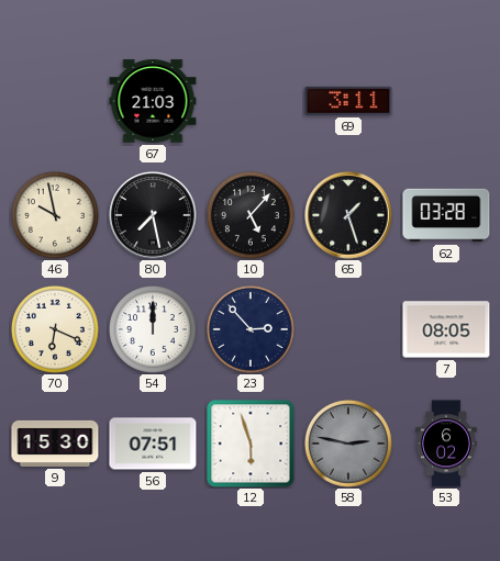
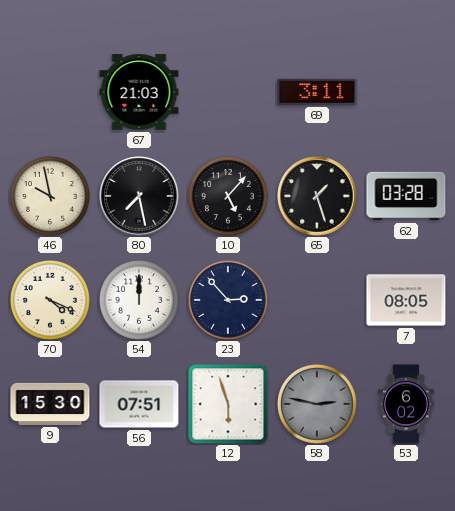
70: 6:19 -> 4:19 (50, 300)
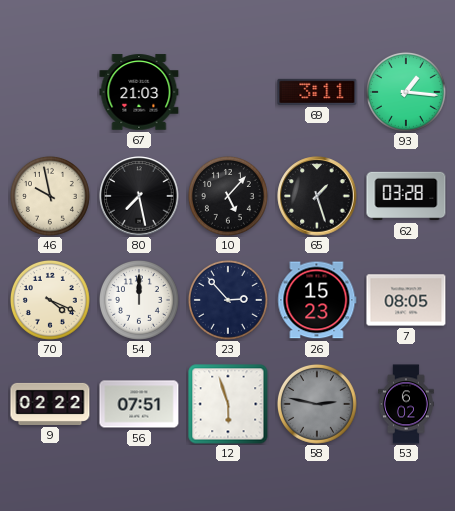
93: none -> 1:16 (406, 92)
26: none -> 15:23 (317, 300)
9: 15:30 -> 02:22 (50, 404)
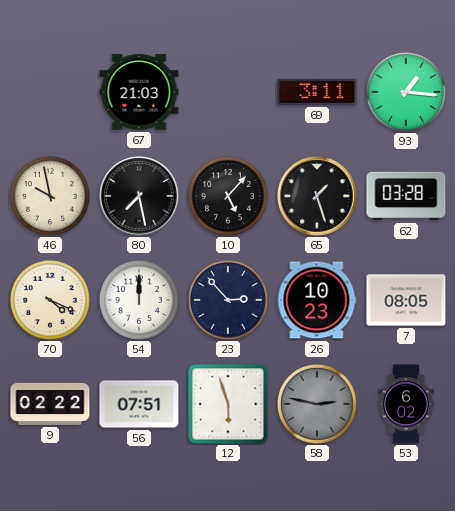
26: 15:23 -> 10:23 (317, 300)
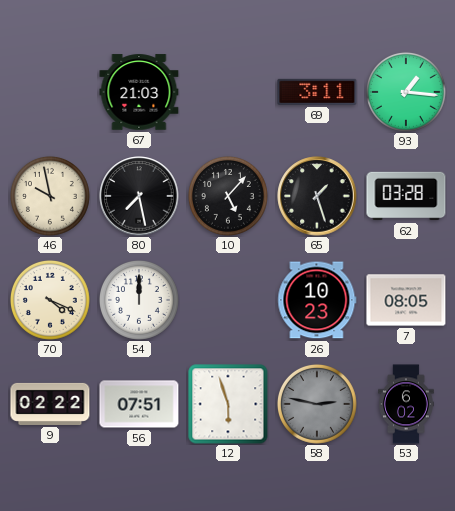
23: 2:53 -> none (228, 300)
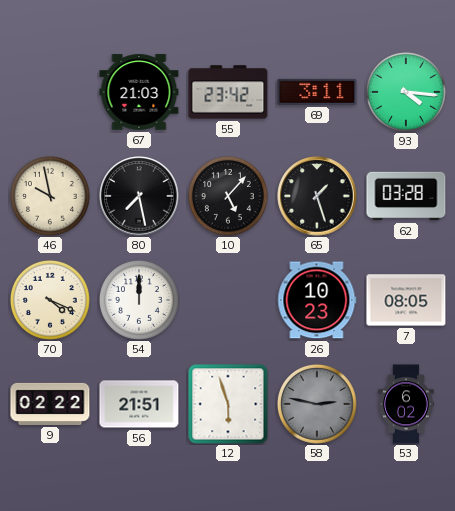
55: none -> 23:42 (228, 92)
93: 1:16 -> 4:16 (406, 92)
56: 07:51 -> 21:51 (139, 404)
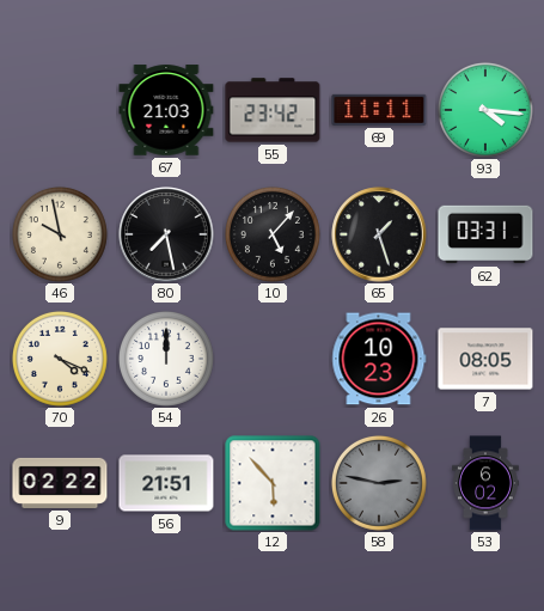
69: 3:11 -> 11:11 (379, 110)
62: 03:28 -> 03:31 (485, 234)
12: 5:57 -> 5:53 (273, 483)
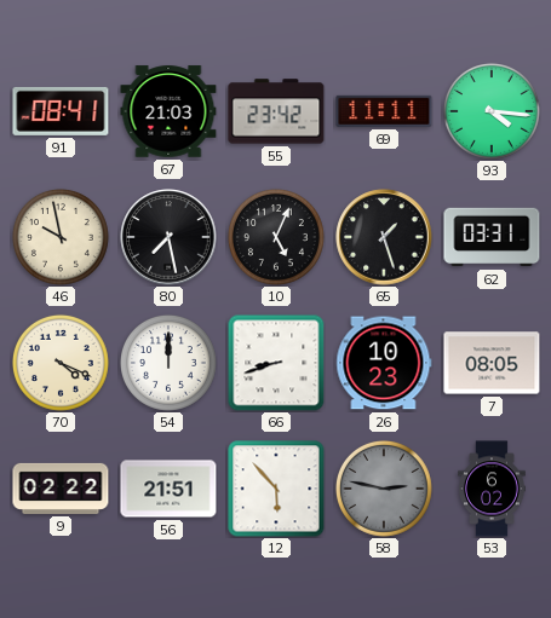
91: none -> 08:41 (61, 111)
10: 5:07 -> 5:04 (276, 237)
66: none -> 8:42 (276, 363)
